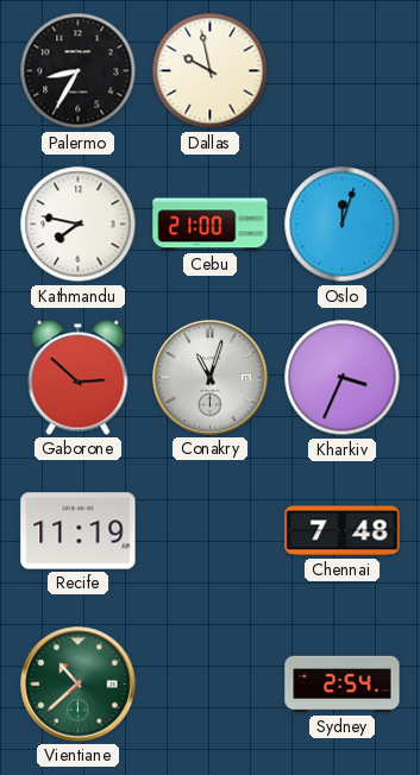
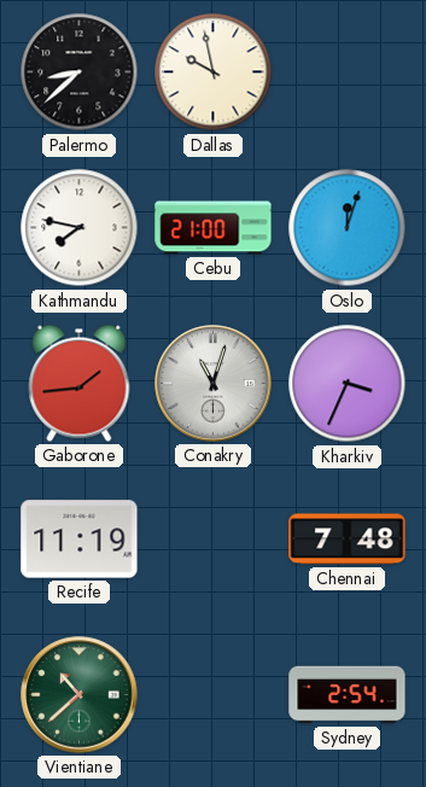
Palermo: 8:35 -> 8:38 (80, 72)
Gaborone: 2:52 -> 1:44 (80, 383)
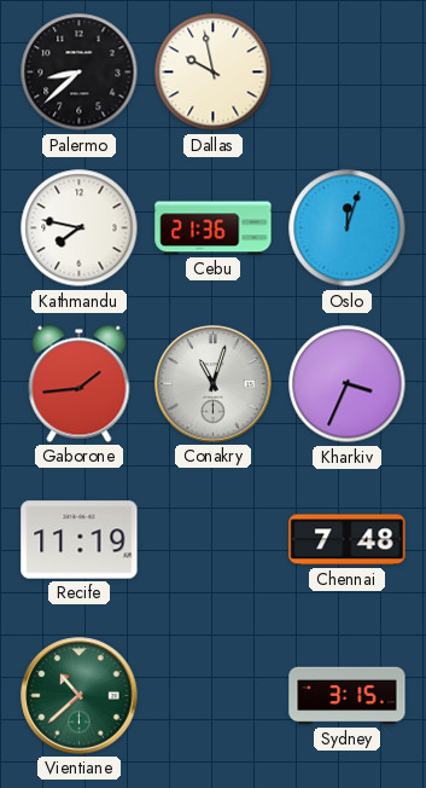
Cebu: 21:00 -> 21:36 (214, 228)
Sydney: 2:54 -> 3:15 (348, 696)
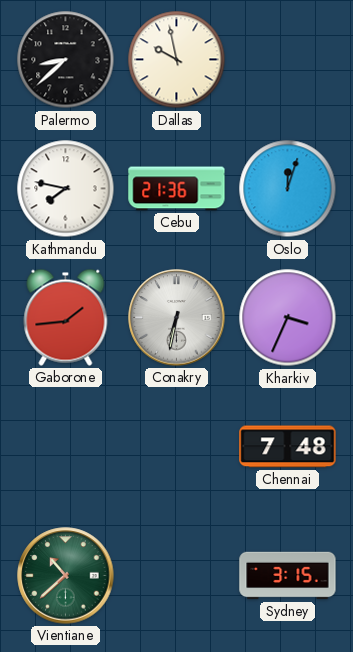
Conakry: 11:03 -> 6:32 (177, 318)
Recife: 11:19 -> none (80, 540)
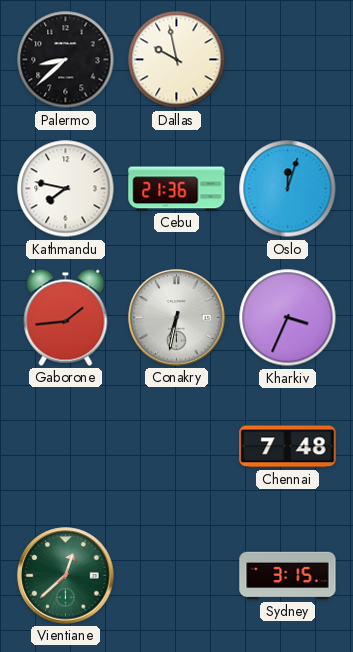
Vientiane: 10:38 -> 12:38 (66, 576)
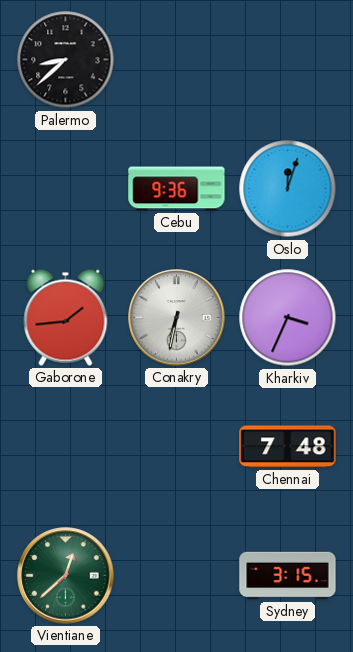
Dallas: 9:58 -> none (177, 60)
Kathmandu: 7:47 -> none (66, 189)
Cebu: 21:36 -> 9:36 (177, 189)
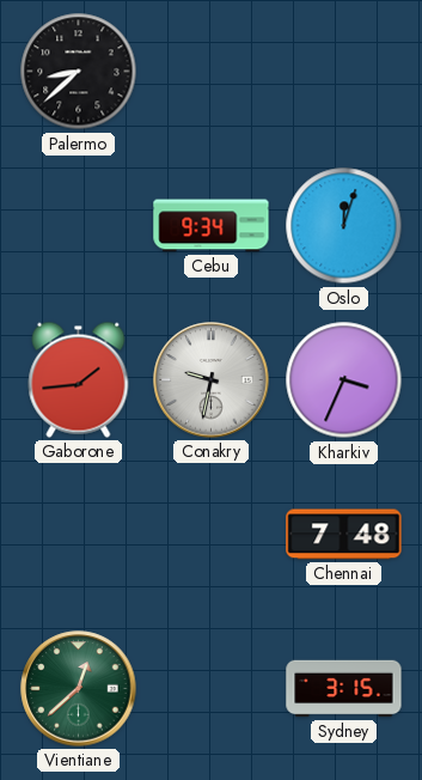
Cebu: 9:36 -> 9:34 (212, 226)
Conakry: 6:32 -> 9:32 (212, 380)
